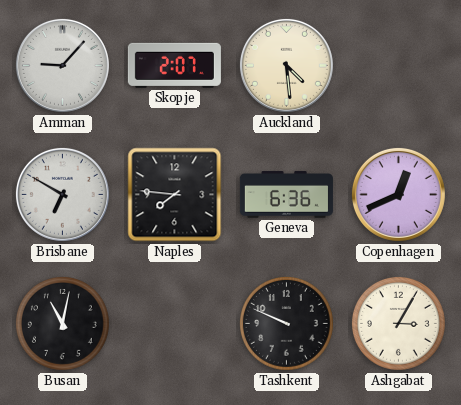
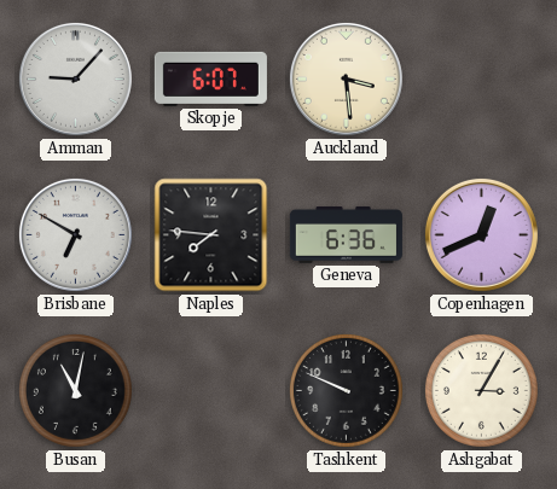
Skopje: 2:07 -> 6:07 (210, 78)
Auckland: 4:29 -> 3:29 (346, 78)
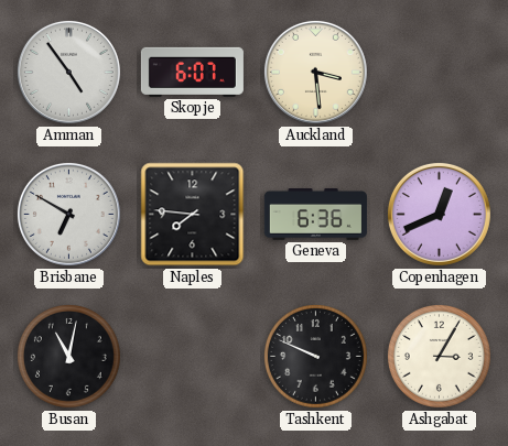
Amman: 9:07 -> 4:54 (68, 72)
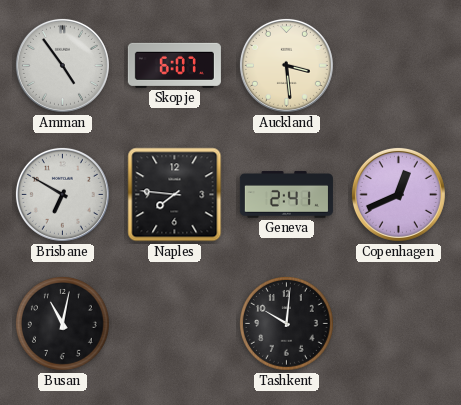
Geneva: 6:36 -> 2:41 (286, 195)
Tashkent: 9:49 -> 10:01 (286, 323)
Ashgabat: 3:05 -> none (439, 356)
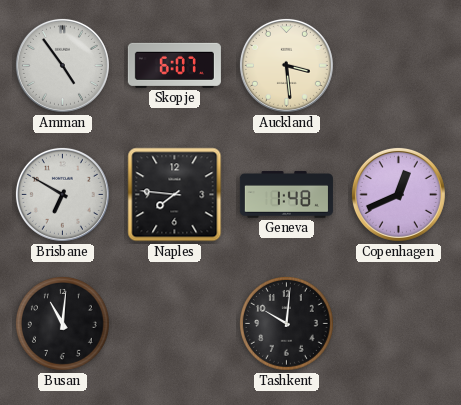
Geneva: 2:41 -> 1:48 (286, 195)
Busan: 11:02 -> 11:01 (62, 323)
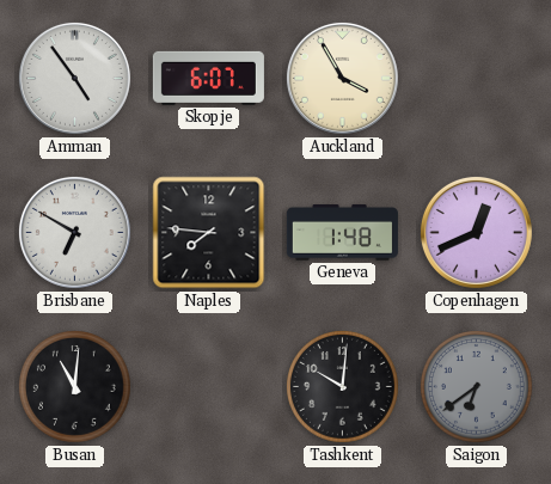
Auckland: 3:29 -> 3:55 (342, 78)
Saigon: none -> 6:39 (476, 386)
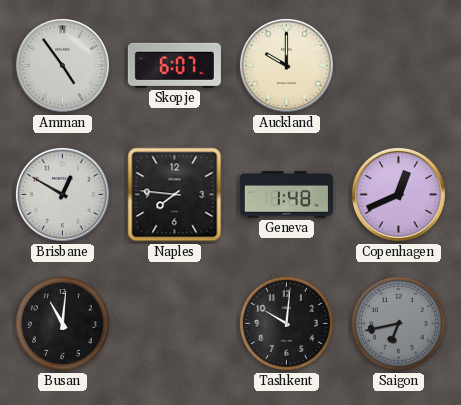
Auckland: 3:55 -> 10:00 (286, 65)
Brisbane: 6:50 -> 12:50 (62, 194)
Saigon: 6:39 -> 6:43 (398, 323)
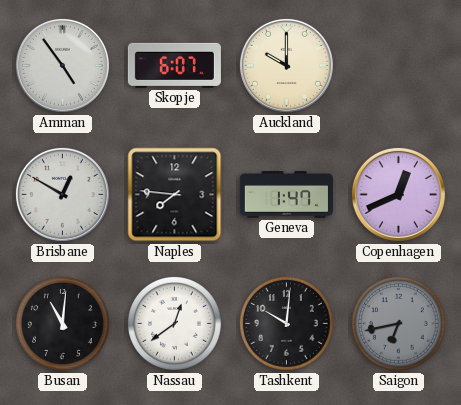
Geneva: 1:48 -> 1:47 (286, 195)
Nassau: none -> 12:39 (174, 323)
